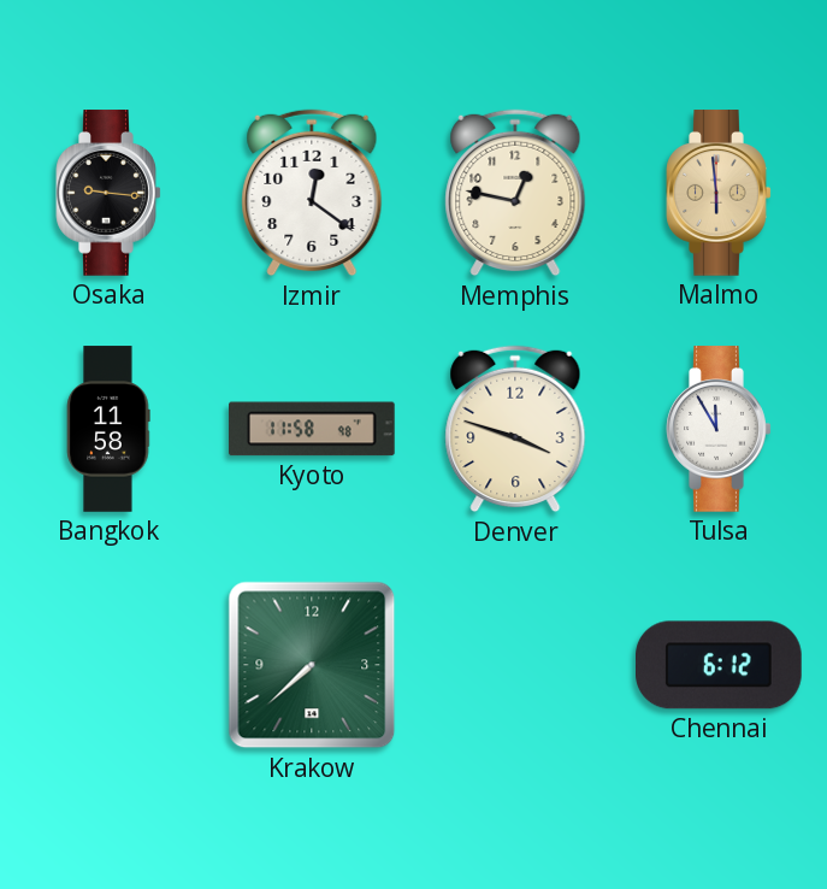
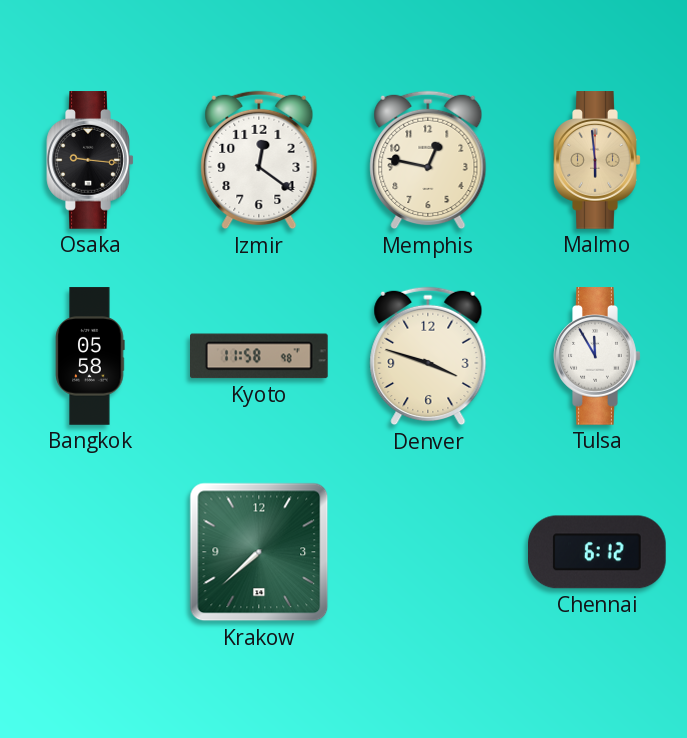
Bangkok: 11:58 -> 05:58 (90, 356)
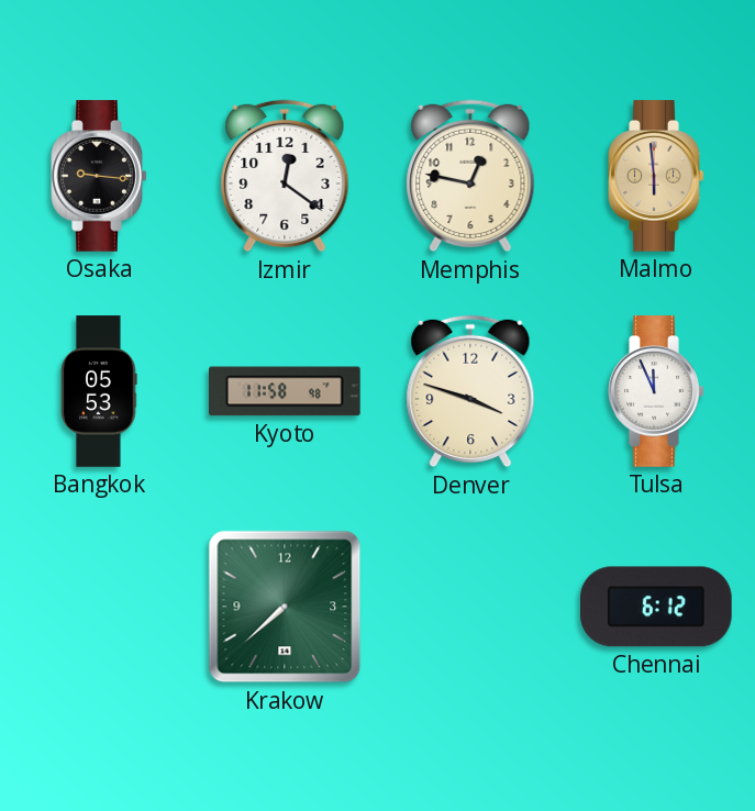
Bangkok: 05:58 -> 05:53 (99, 391)
Tulsa: 11:55 -> 11:56 (656, 391)
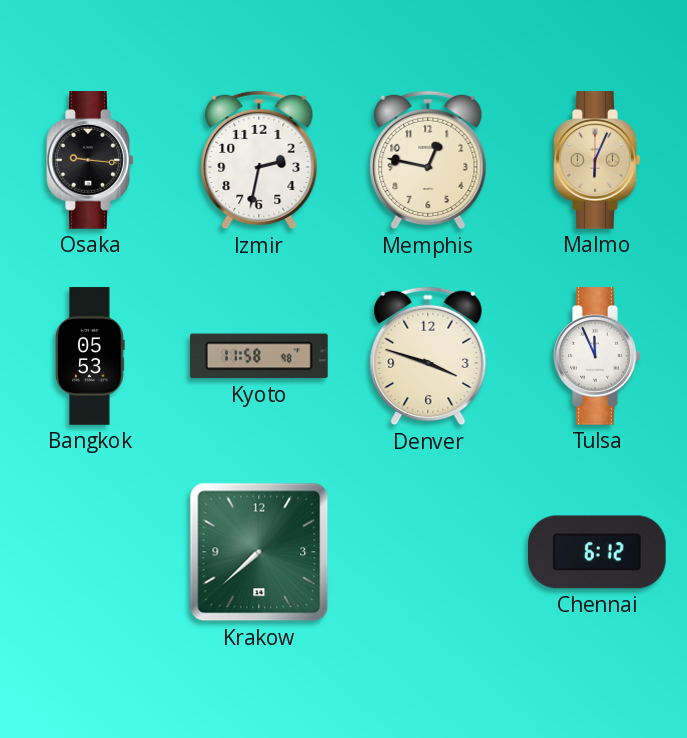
Izmir: 12:21 -> 2:32 (259, 160)
Malmo: 5:59 -> 6:04 (597, 160)
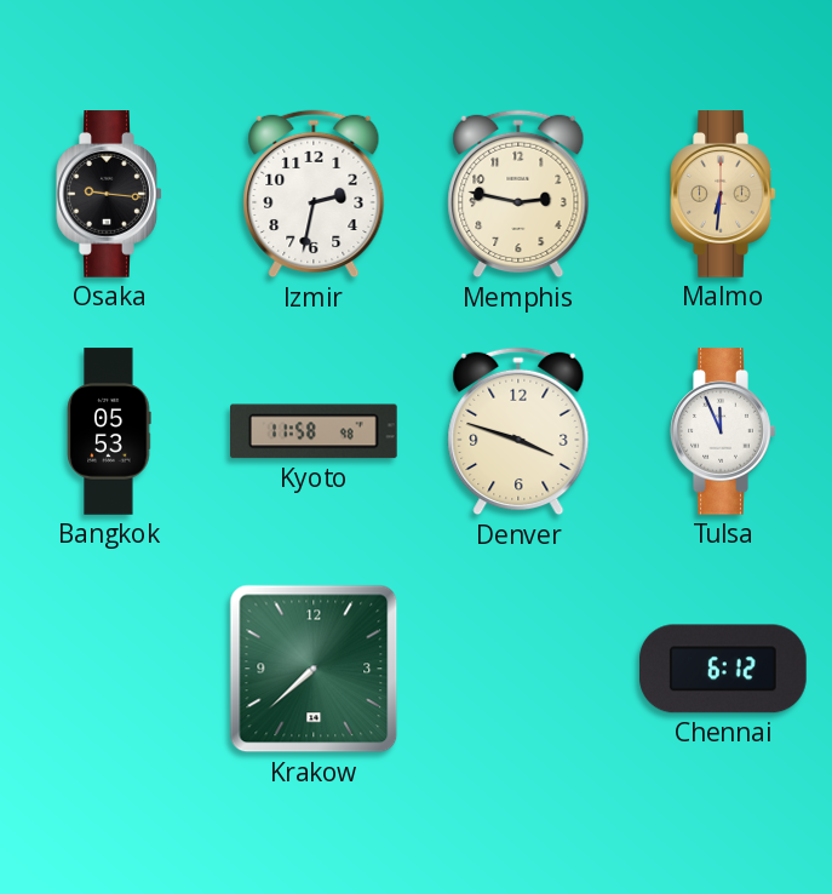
Memphis: 12:47 -> 2:47 (518, 194)
Malmo: 6:04 -> 6:31 (723, 194)
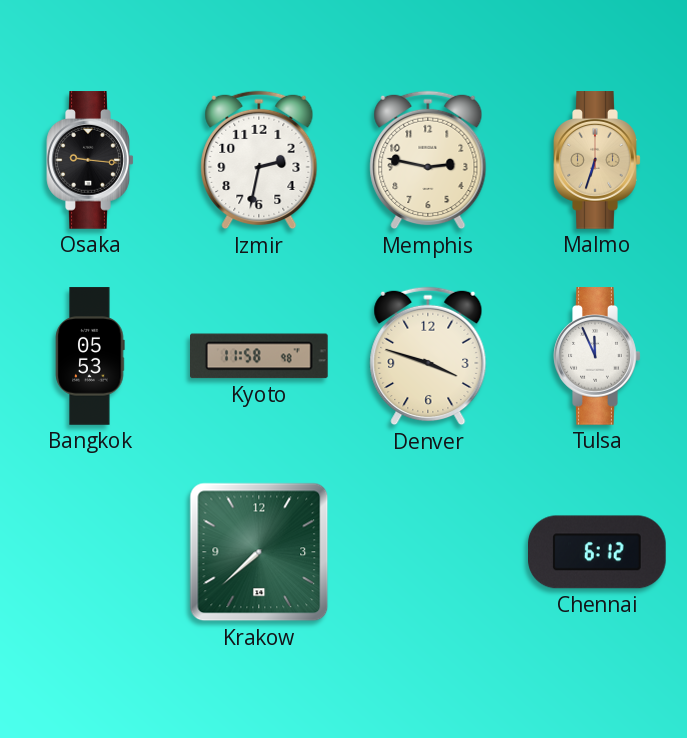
Malmo: 6:31 -> 6:33 (597, 160)
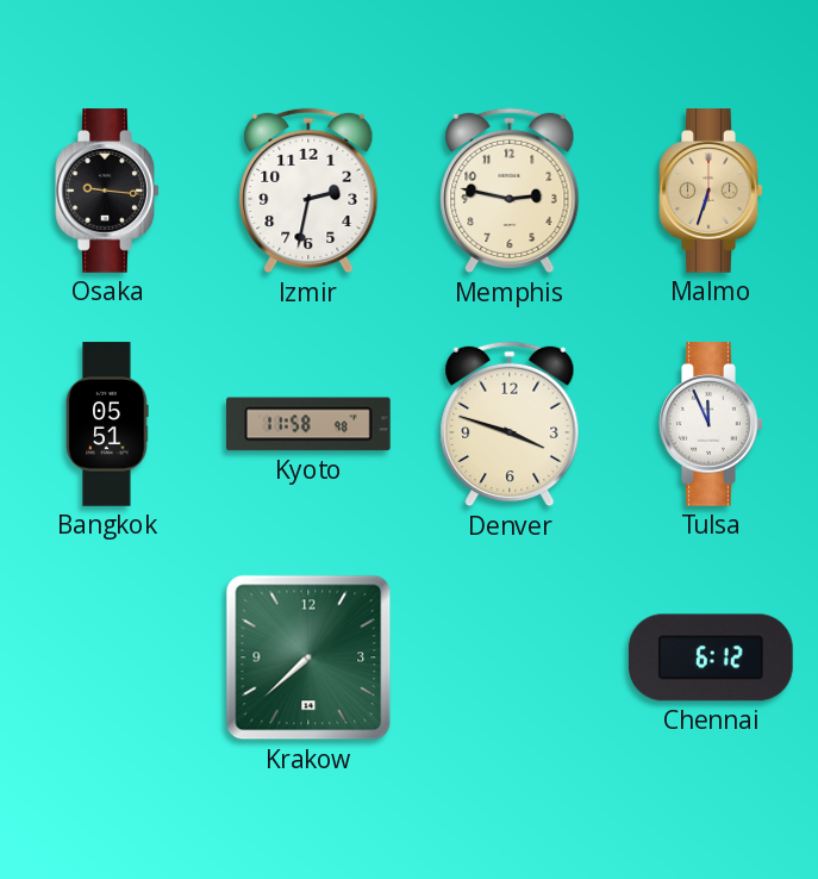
Bangkok: 05:53 -> 05:51 (107, 424)
